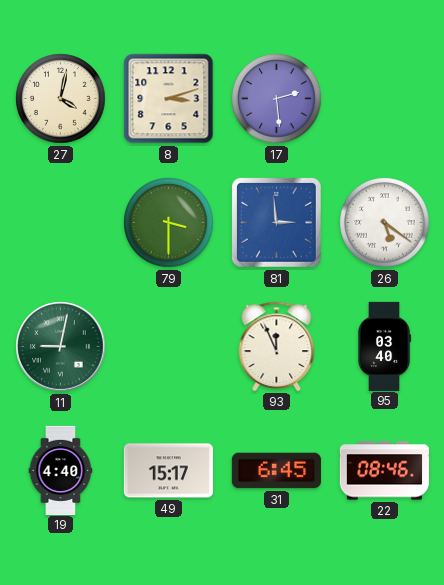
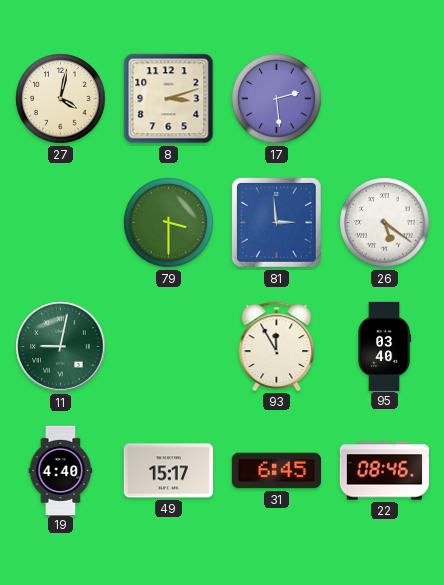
93: 11:56 -> 11:55 (277, 346)
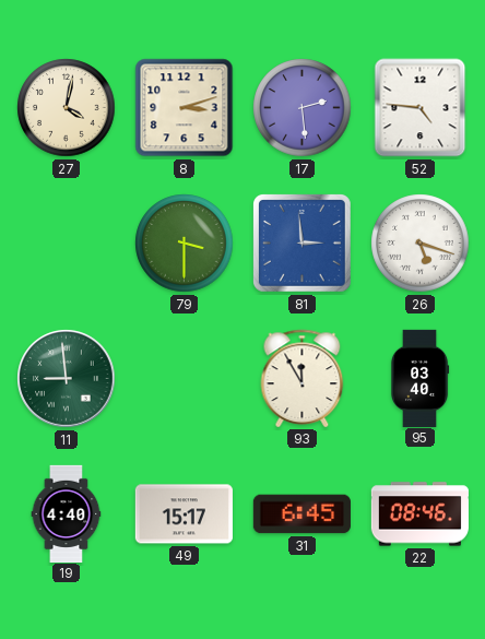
52: none -> 4:46 (421, 108)
26: 5:21 -> 5:18 (421, 244)
11: 9:02 -> 8:59 (67, 379)
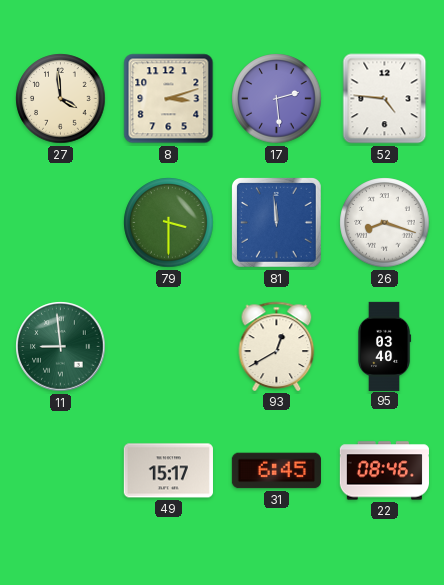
27: 4:02 -> 3:59 (61, 99)
81: 2:59 -> 11:59 (277, 223)
26: 5:18 -> 8:18 (385, 223)
93: 11:55 -> 12:40 (277, 346)
19: 4:40 -> none (67, 513)
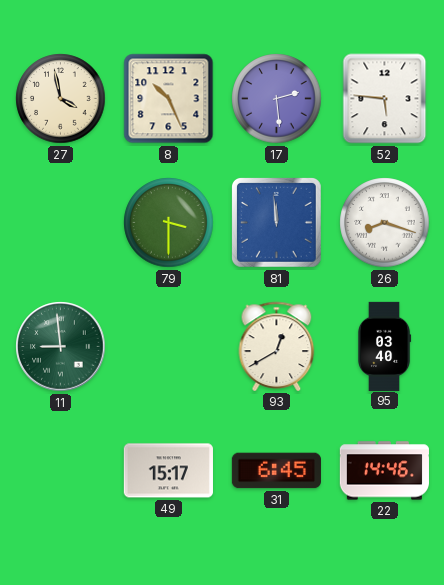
27: 3:59 -> 3:58 (61, 99)
8: 3:12 -> 10:26 (169, 99)
52: 4:46 -> 5:46 (385, 99)
22: 08:46 -> 14:46 (384, 471)
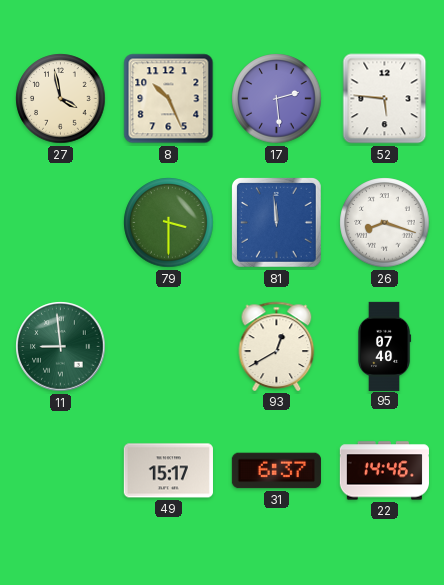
95: 03:40 -> 07:40 (384, 346)
31: 6:45 -> 6:37 (276, 471)
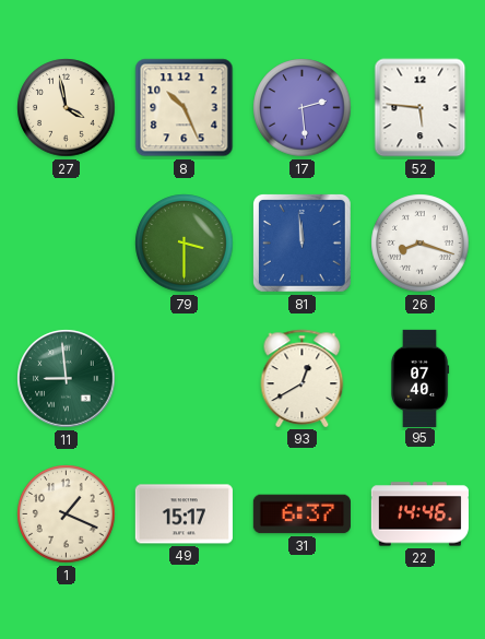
1: none -> 1:19 (67, 514)
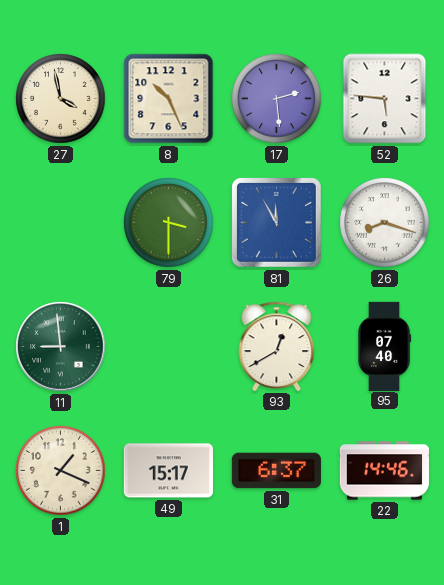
81: 11:59 -> 11:55 (277, 223)
